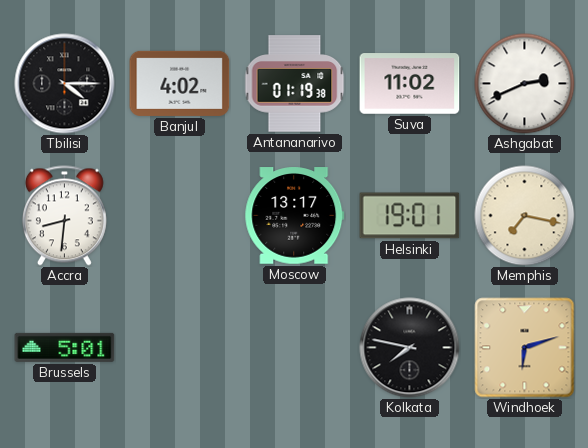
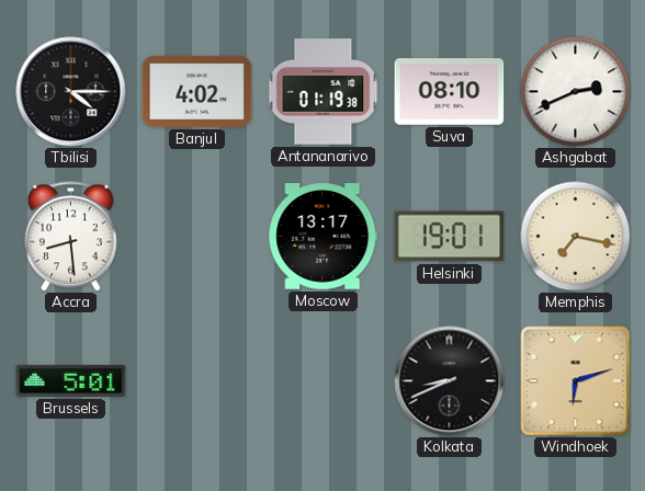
Suva: 11:02 -> 08:10 (450, 92)
Accra: 8:31 -> 8:29 (70, 237)
Kolkata: 7:47 -> 8:41 (450, 381)
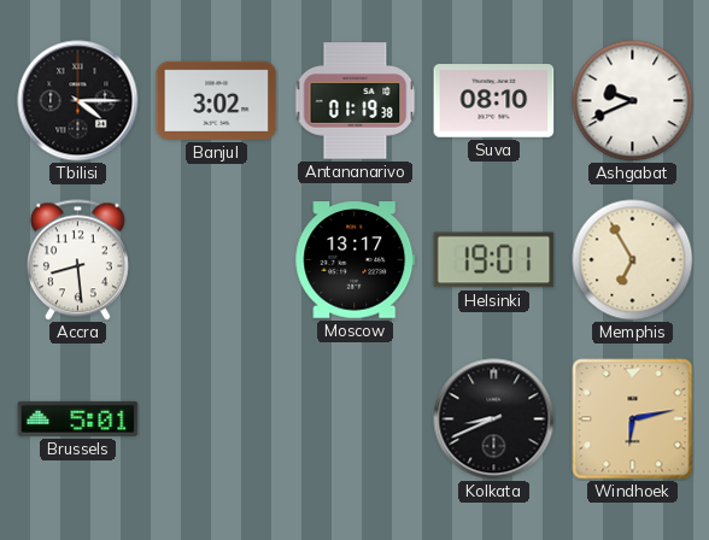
Banjul: 4:02 -> 3:02 (217, 100)
Ashgabat: 2:41 -> 9:41 (633, 101)
Memphis: 7:17 -> 6:55 (633, 260)
Windhoek: 6:12 -> 6:13 (633, 419)
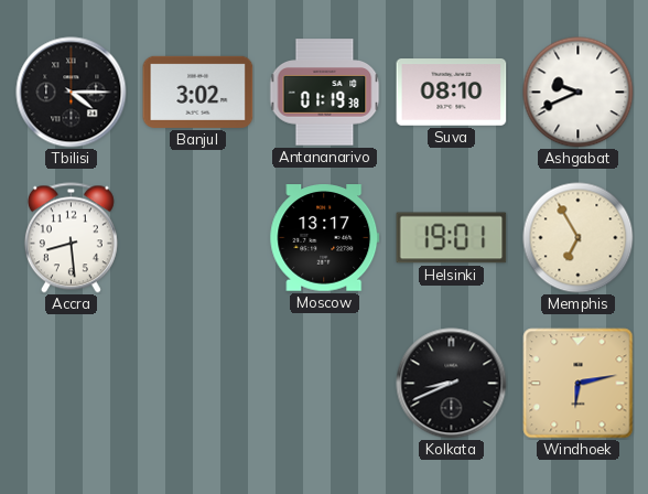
Brussels: 5:01 -> none (78, 418)
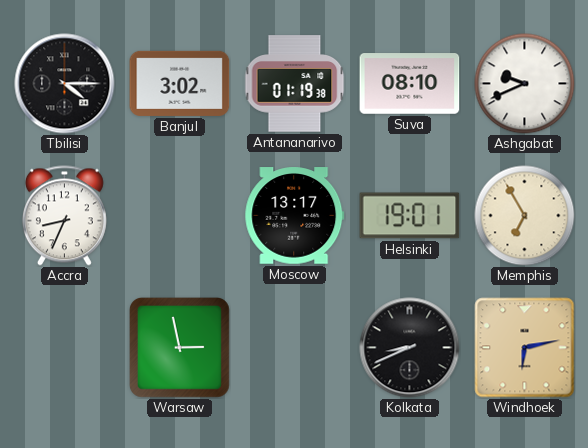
Accra: 8:29 -> 8:34 (64, 216)
Warsaw: none -> 2:58 (179, 347)
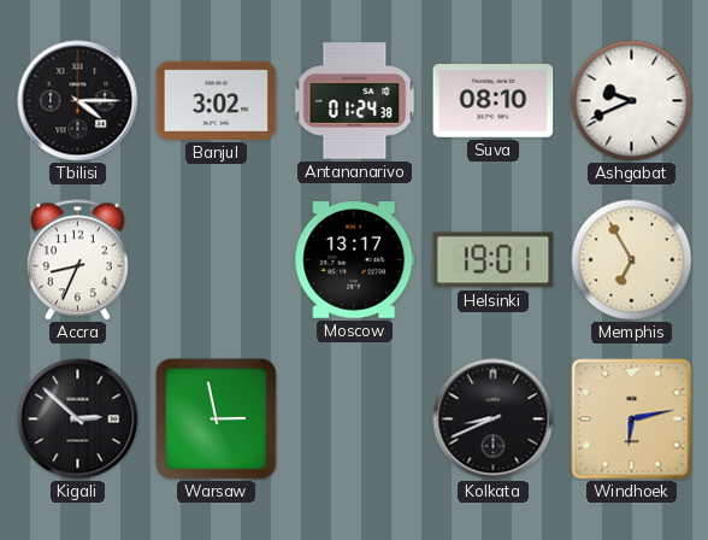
Antananarivo: 01:19 -> 01:24 (354, 101)
Kigali: none -> 2:52 (78, 419)
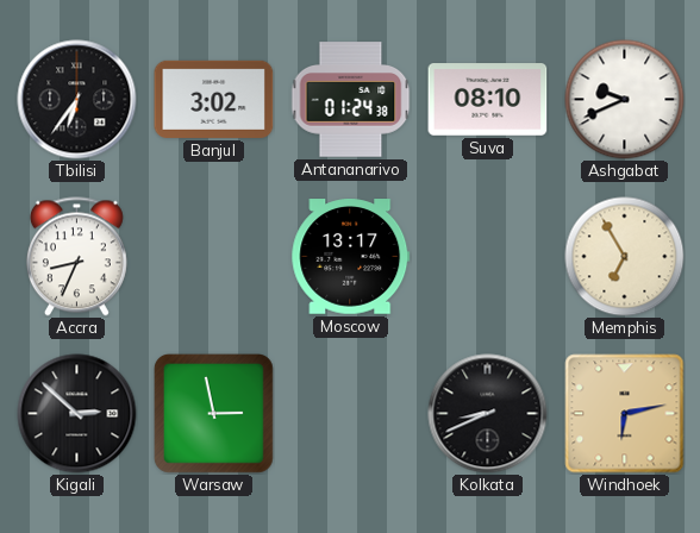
Tbilisi: 4:15 -> 6:36 (77, 100)
Helsinki: 19:01 -> none (494, 260)
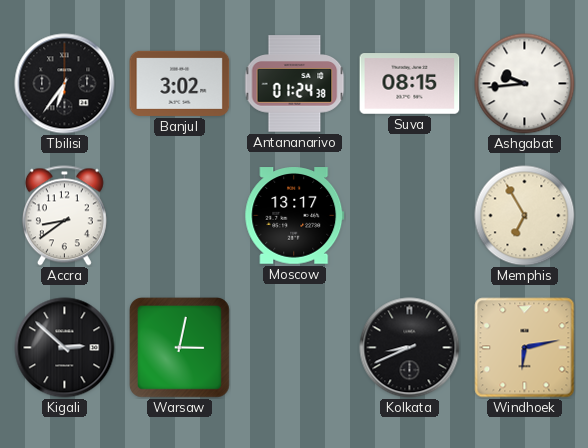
Suva: 08:10 -> 08:15 (410, 84)
Ashgabat: 9:41 -> 9:44 (525, 84)
Accra: 8:34 -> 8:39 (64, 216)
Warsaw: 2:58 -> 3:02 (179, 347)
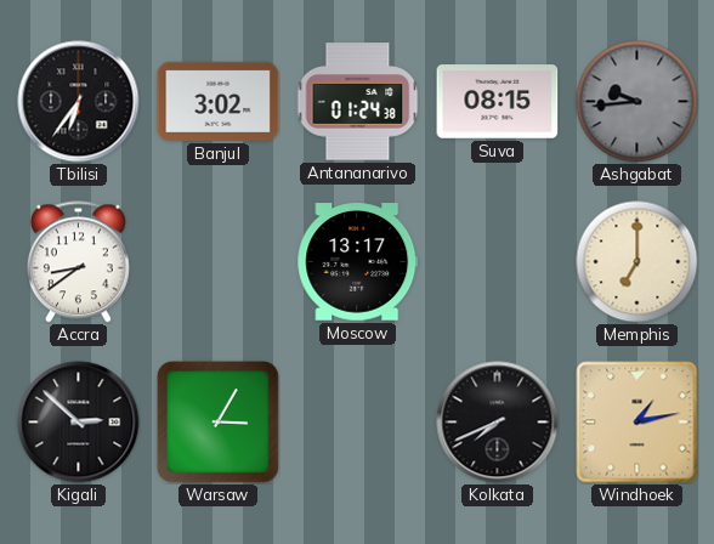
Ashgabat dial: white -> grey (637, 102)
Memphis: 6:55 -> 7:00 (637, 262)
Warsaw: 3:02 -> 3:05 (217, 421)
Kolkata: 8:41 -> 7:41 (498, 423)
Windhoek: 6:13 -> 1:13 (637, 423)
